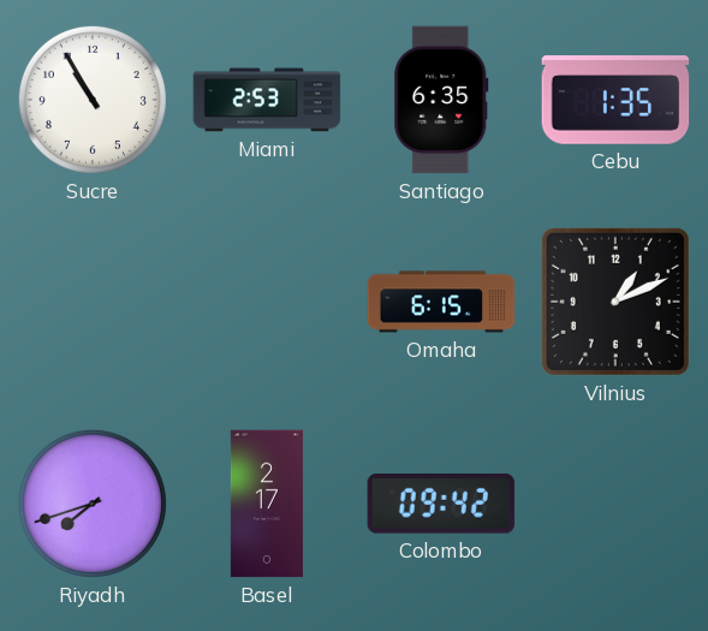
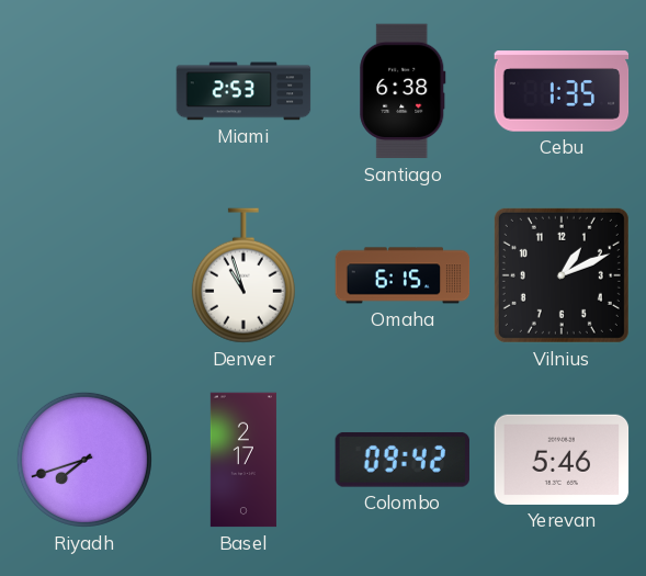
Sucre: 10:55 -> none (93, 100)
Santiago: 6:35 -> 6:38 (403, 91)
Denver: none -> 10:57 (243, 275)
Yerevan: none -> 5:46 (562, 460)
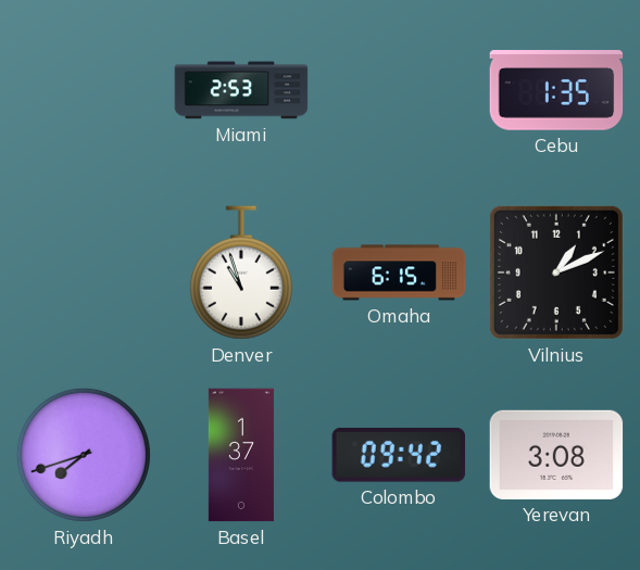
Santiago: 6:38 -> none (403, 91)
Basel: 2:17 -> 1:37 (241, 455)
Yerevan: 5:46 -> 3:08 (556, 455)
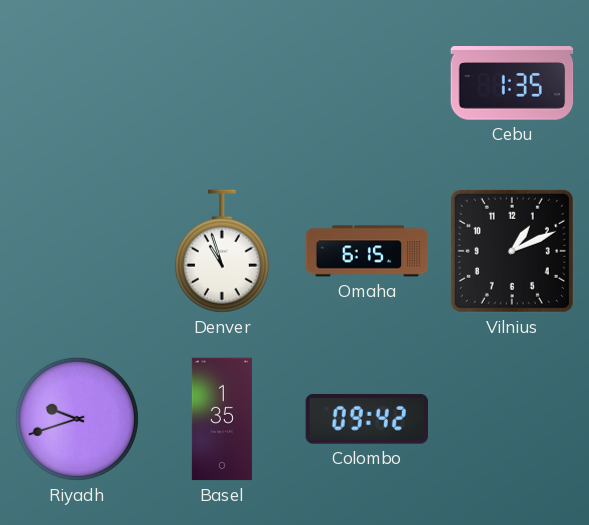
Miami: 2:53 -> none (241, 90)
Riyadh: 7:42 -> 9:42 (77, 419)
Basel: 1:37 -> 1:35 (222, 419)
Yerevan: 3:08 -> none (556, 455)
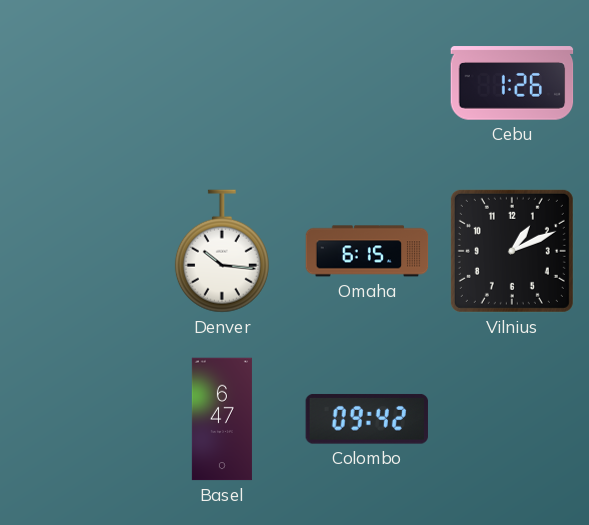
Cebu: 1:35 -> 1:26 (512, 83)
Denver: 10:57 -> 10:16 (222, 251)
Riyadh: 9:42 -> none (77, 419)
Basel: 1:35 -> 6:47 (222, 419)
